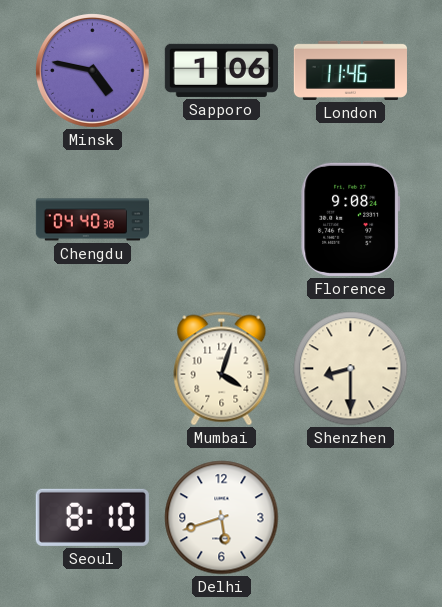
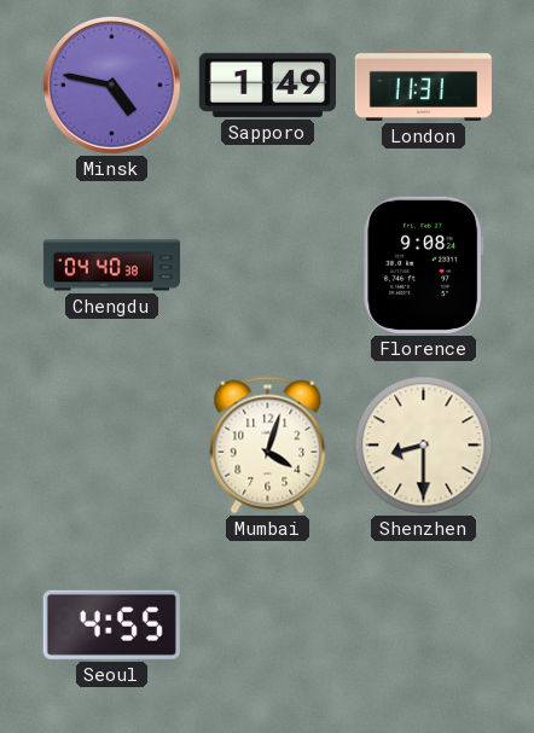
Sapporo: 1:06 -> 1:49 (267, 85)
London: 11:46 -> 11:31 (423, 85)
Seoul: 8:10 -> 4:55 (111, 624)
Delhi: 5:42 -> none (222, 518)
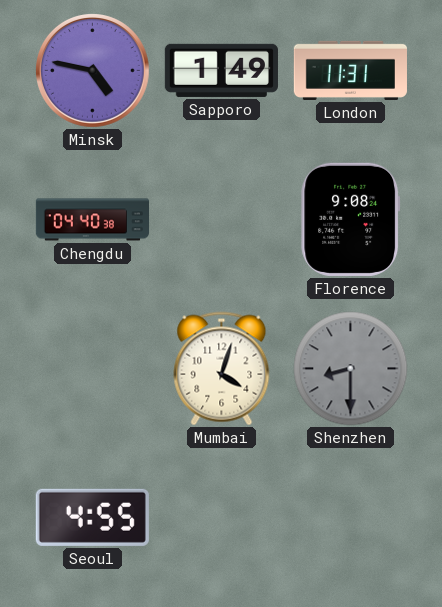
Shenzhen dial: cream -> grey (351, 369)
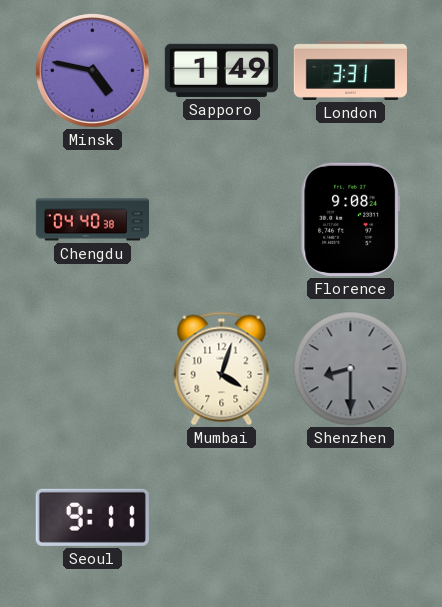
London: 11:31 -> 3:31 (350, 70)
Seoul: 4:55 -> 9:11 (92, 517)
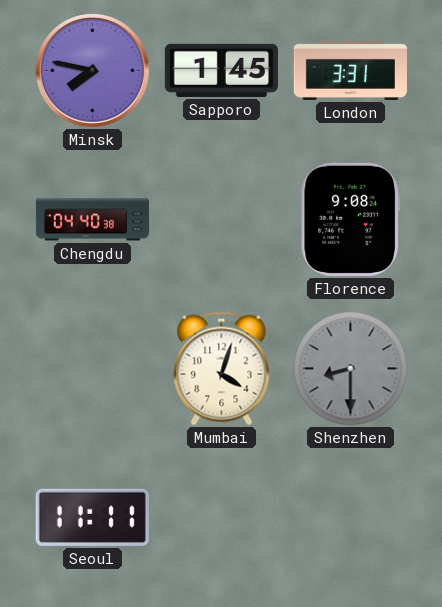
Minsk: 4:47 -> 7:47 (93, 71)
Sapporo: 1:49 -> 1:45 (221, 70)
Seoul: 9:11 -> 11:11 (92, 517)
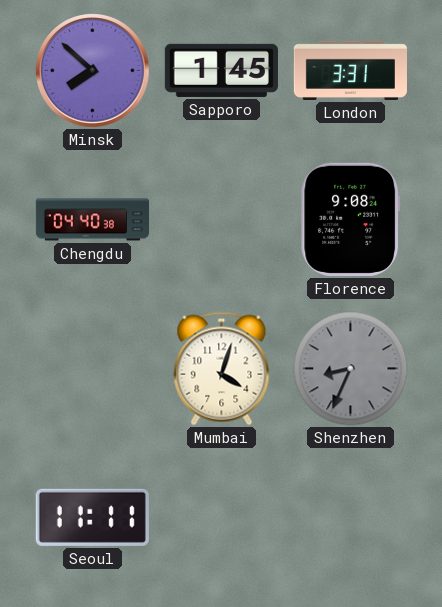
Minsk: 7:47 -> 7:52 (93, 71)
Shenzhen: 8:30 -> 8:34 (351, 369)
